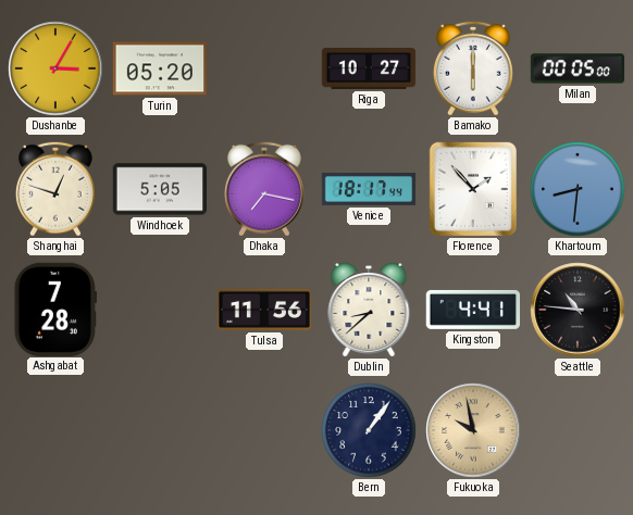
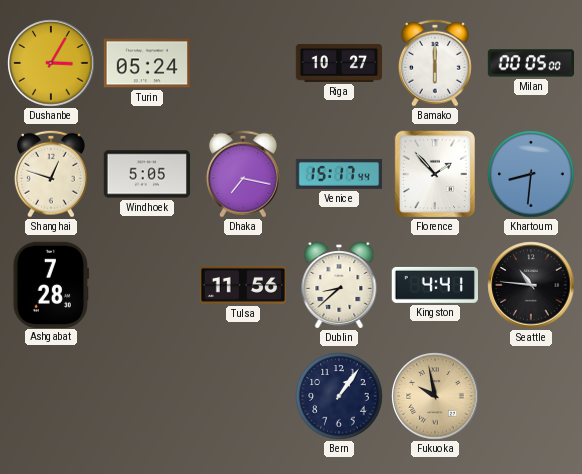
Turin: 05:20 -> 05:24 (147, 63)
Venice: 18:17 -> 15:17 (339, 174)
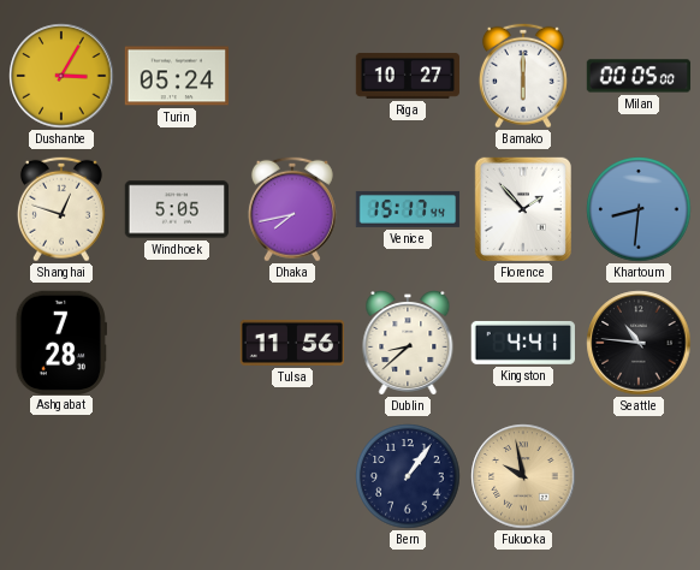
Dhaka: 7:17 -> 7:43 (292, 209)
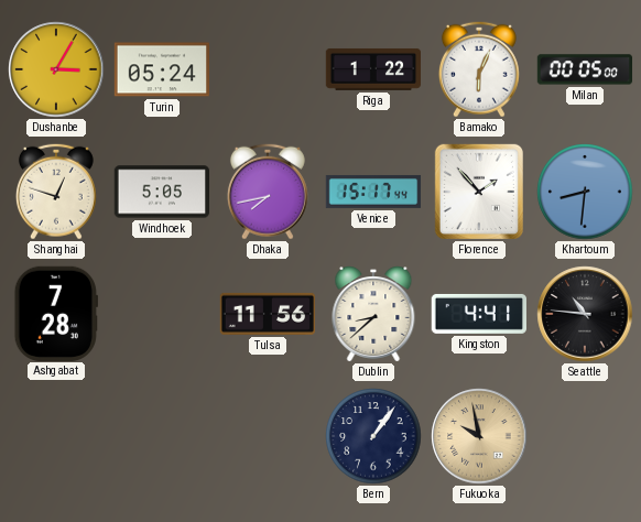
Riga: 10:27 -> 1:22 (373, 69)
Bamako: 6:00 -> 6:04 (479, 69)
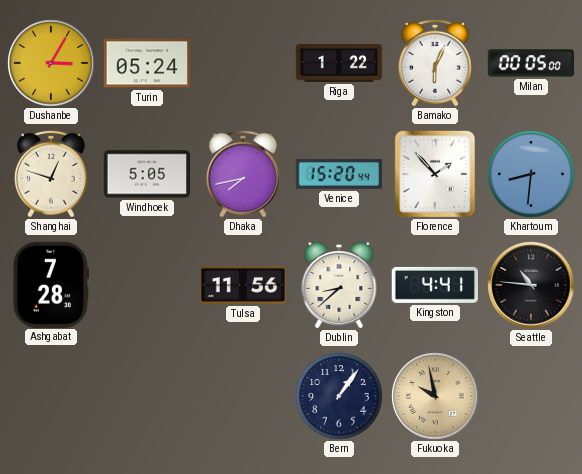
Venice: 15:17 -> 15:20 (339, 174)
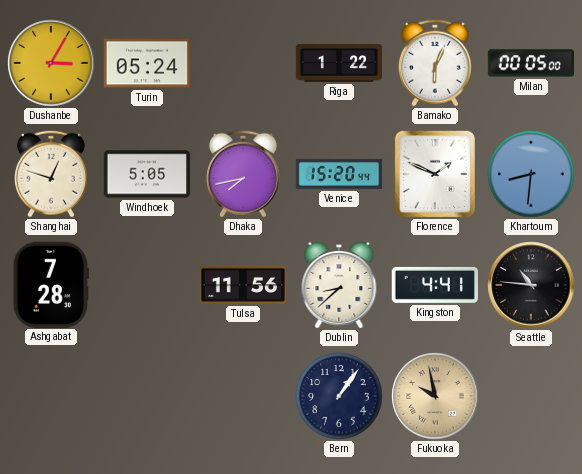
Florence: 1:53 -> 1:49 (435, 174)
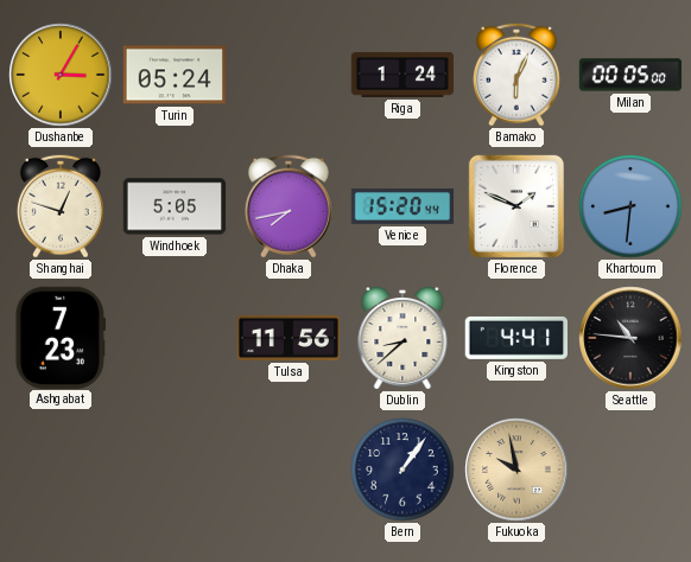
Riga: 1:22 -> 1:24 (402, 75)
Ashgabat: 7:28 -> 7:23 (61, 337)
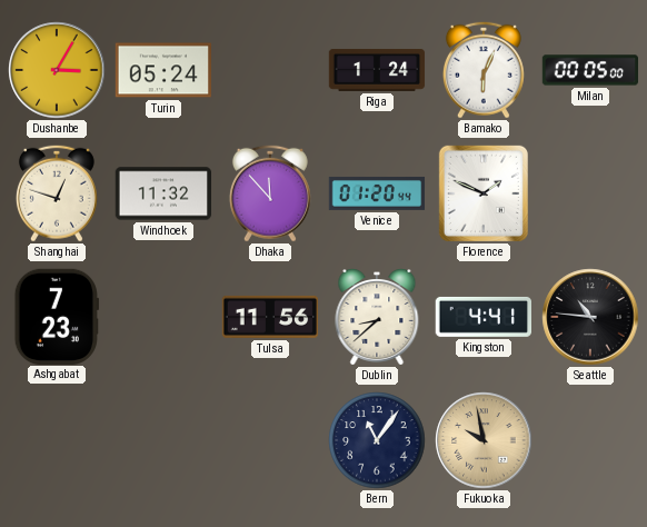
Windhoek: 5:05 -> 11:32 (163, 193)
Dhaka: 7:43 -> 11:53 (270, 193)
Venice: 15:20 -> 01:20 (377, 193)
Khartoum: 8:31 -> none (630, 206)
Bern: 1:06 -> 11:06 (377, 440)
